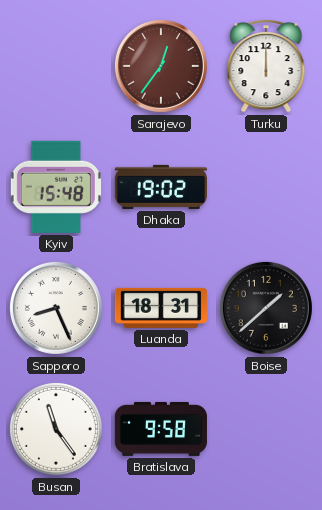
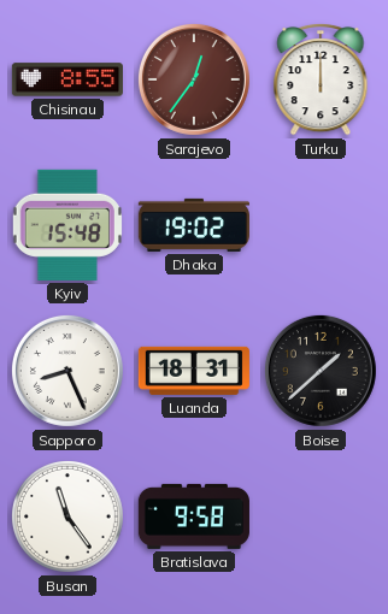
Chisinau: none -> 8:55 (67, 79)
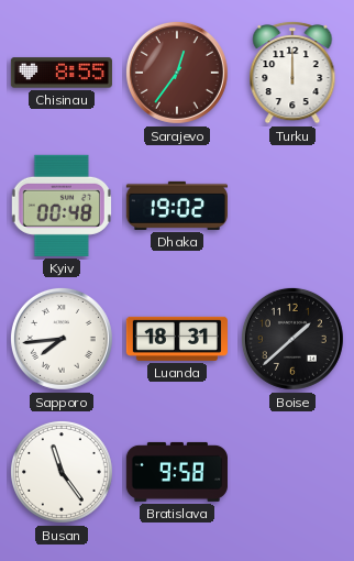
Kyiv: 15:48 -> 00:48 (62, 206)
Sapporo: 8:26 -> 7:44 (62, 339)
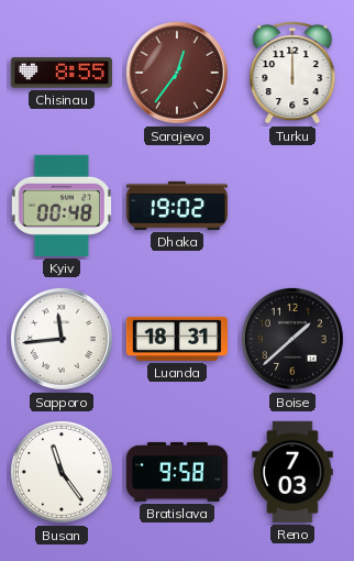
Sapporo: 7:44 -> 11:44 (62, 339)
Reno: none -> 7:03 (292, 472)
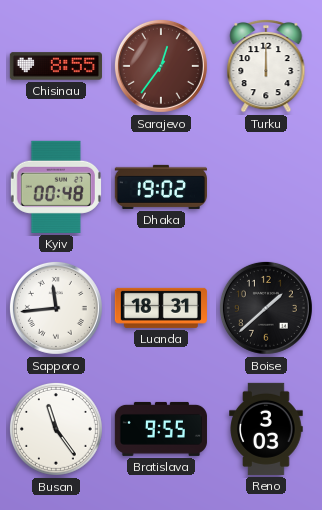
Bratislava: 9:58 -> 9:55 (161, 429)
Reno: 7:03 -> 3:03 (266, 429)
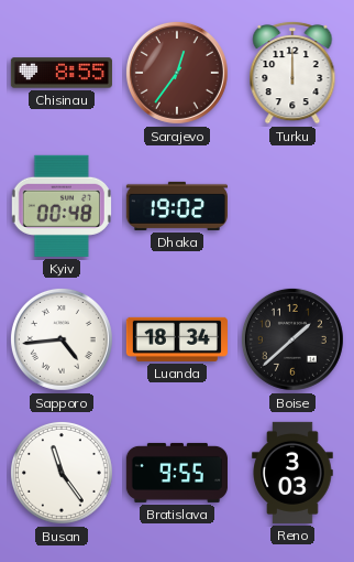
Sapporo: 11:44 -> 4:44 (62, 339)
Luanda: 18:31 -> 18:34 (177, 339)
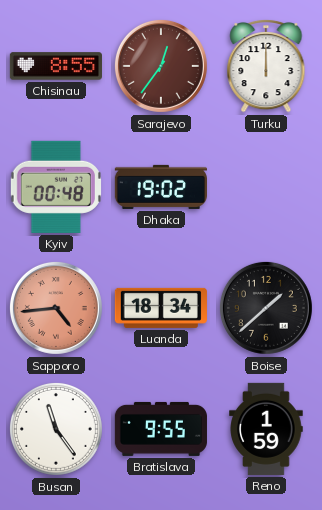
Sapporo dial: white -> salmon (56, 308)
Reno: 3:03 -> 1:59 (266, 429)
